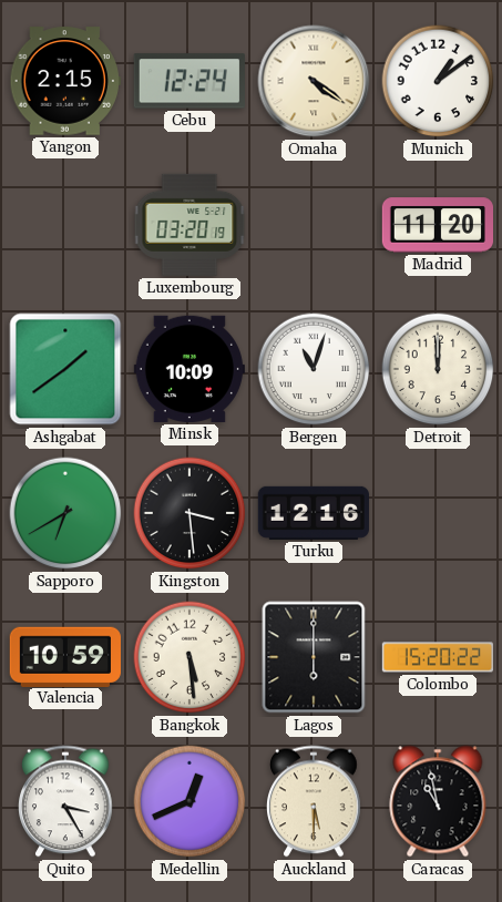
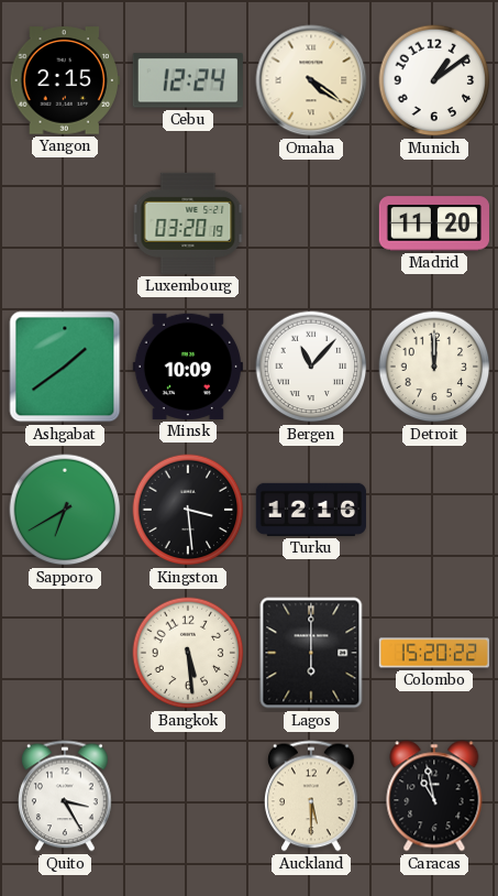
Bergen: 11:03 -> 11:07 (311, 367)
Valencia: 10:59 -> none (65, 656)
Medellin: 12:41 -> none (189, 801)
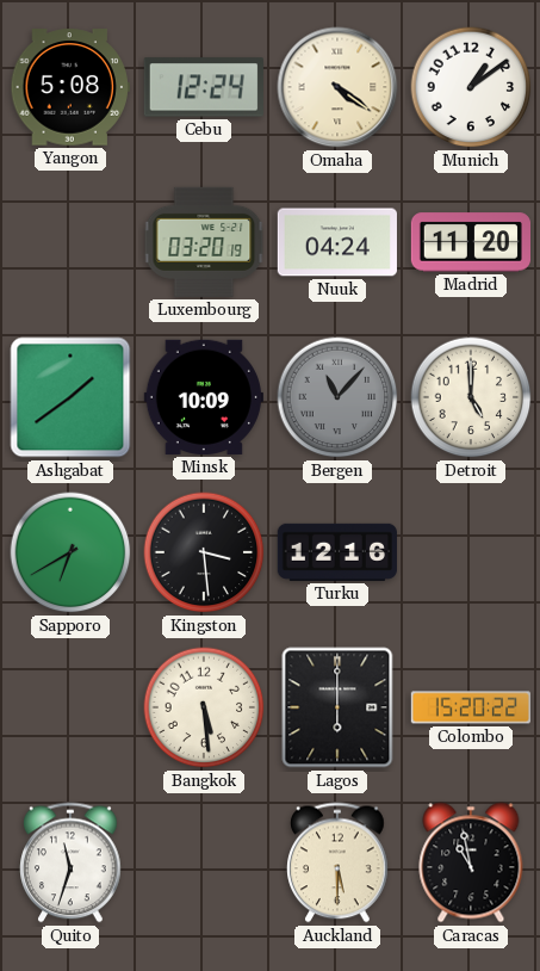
Yangon: 2:15 -> 5:08 (70, 87)
Nuuk: none -> 04:24 (337, 242)
Bergen dial: white -> grey (337, 397)
Detroit: 12:00 -> 5:00 (471, 397)
Quito: 3:25 -> 11:33 (72, 862)
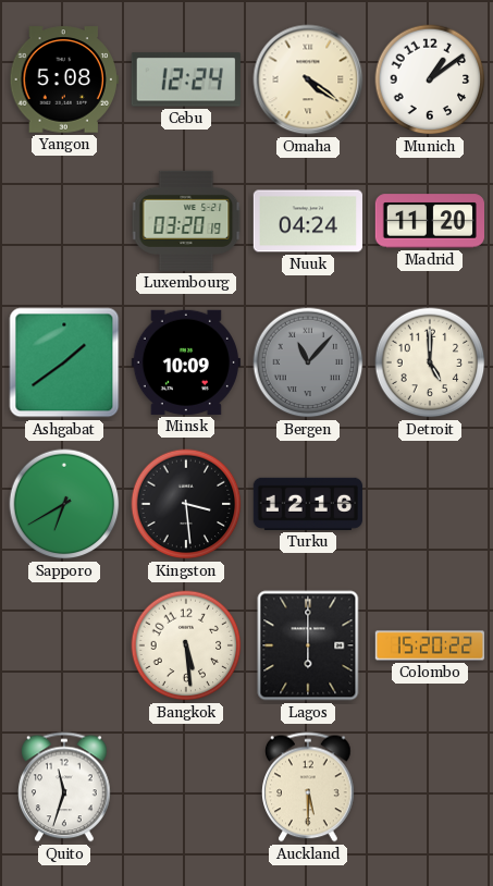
Caracas: 10:58 -> none (471, 862)
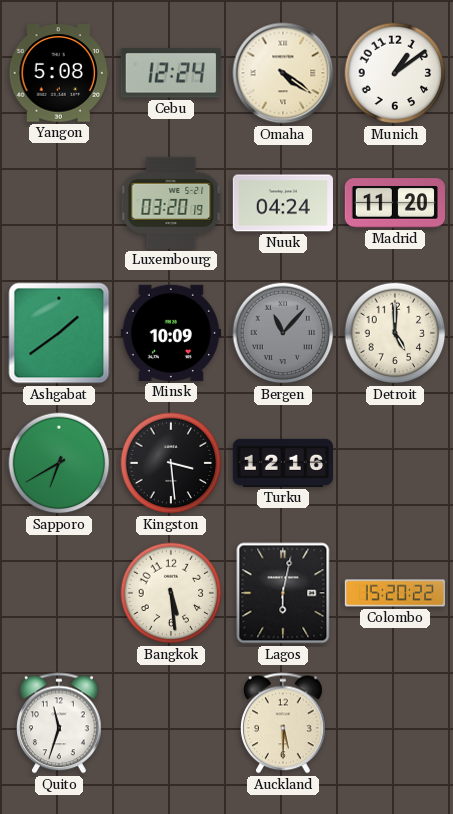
Lagos: 6:00 -> 6:02 (283, 593)
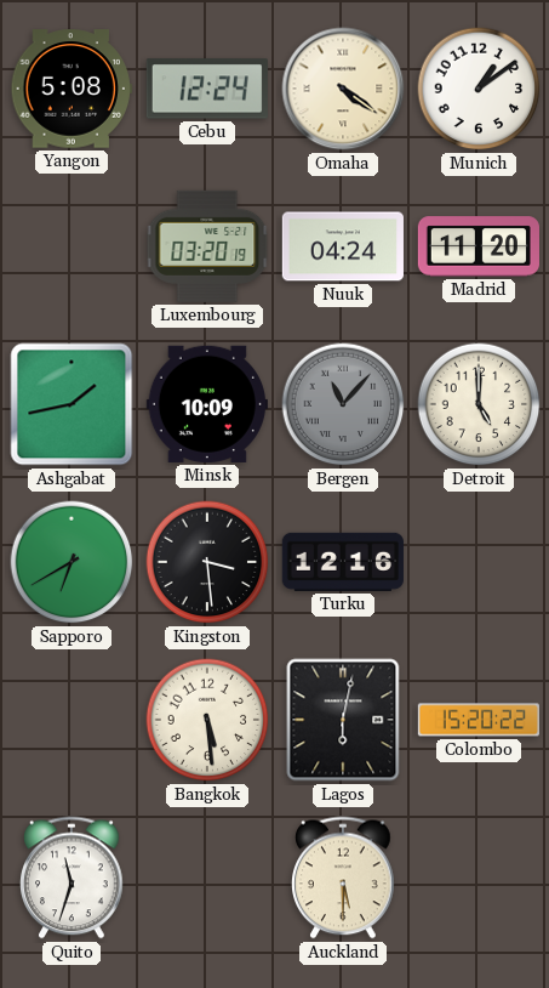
Ashgabat: 1:39 -> 1:43 (72, 404)
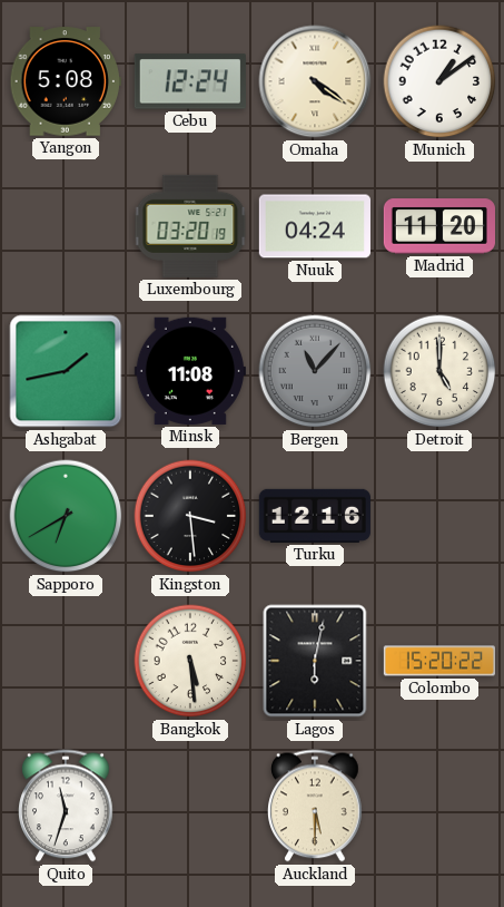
Minsk: 10:09 -> 11:08 (190, 371)
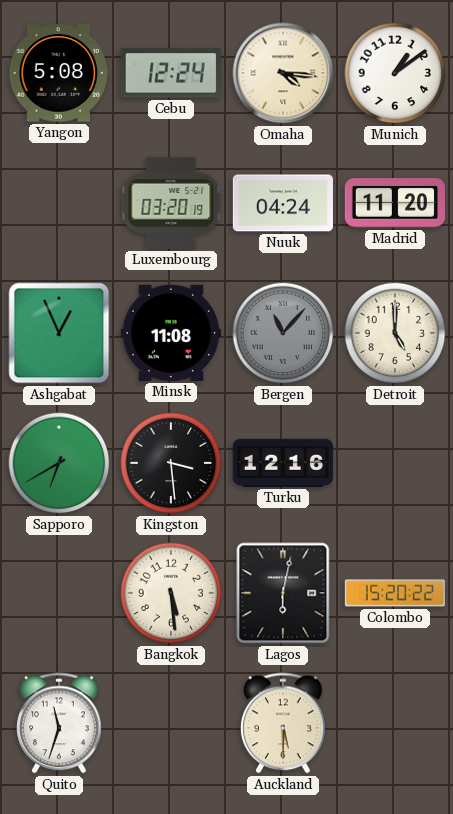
Omaha: 4:21 -> 4:16 (283, 73)
Ashgabat: 1:43 -> 12:56 (59, 333)
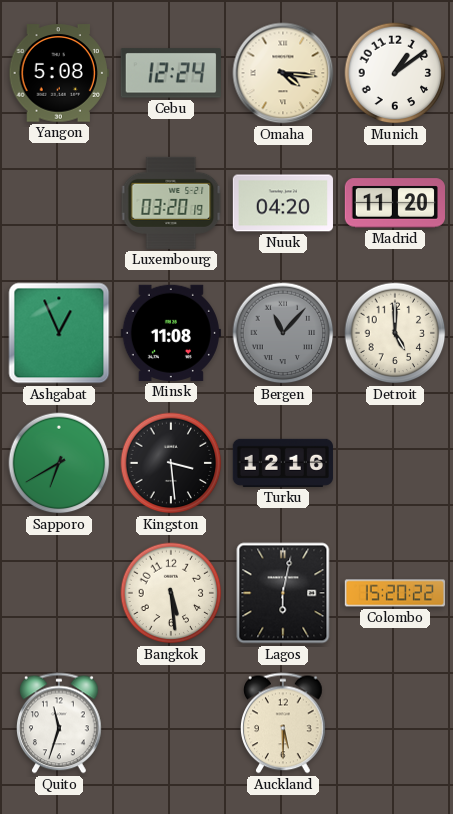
Nuuk: 04:24 -> 04:20 (283, 203)
